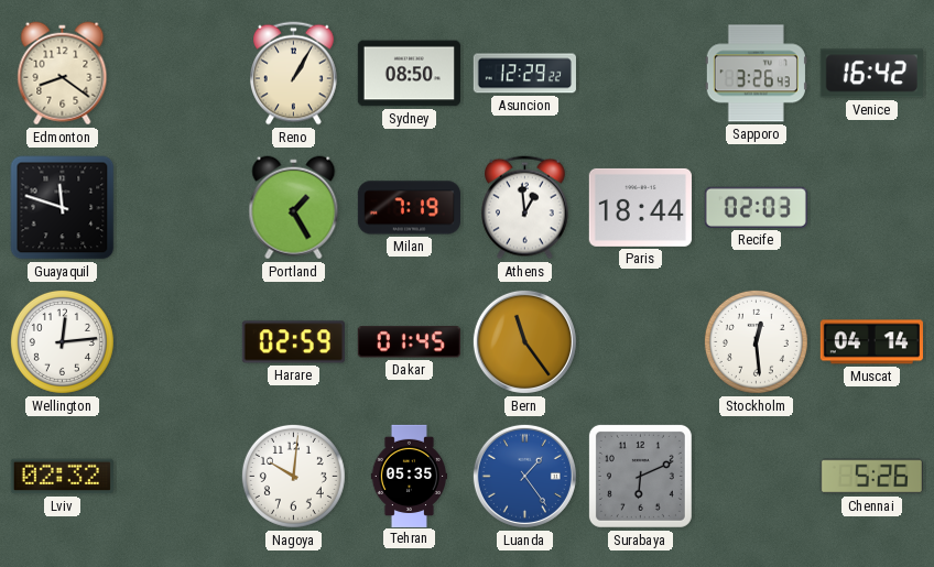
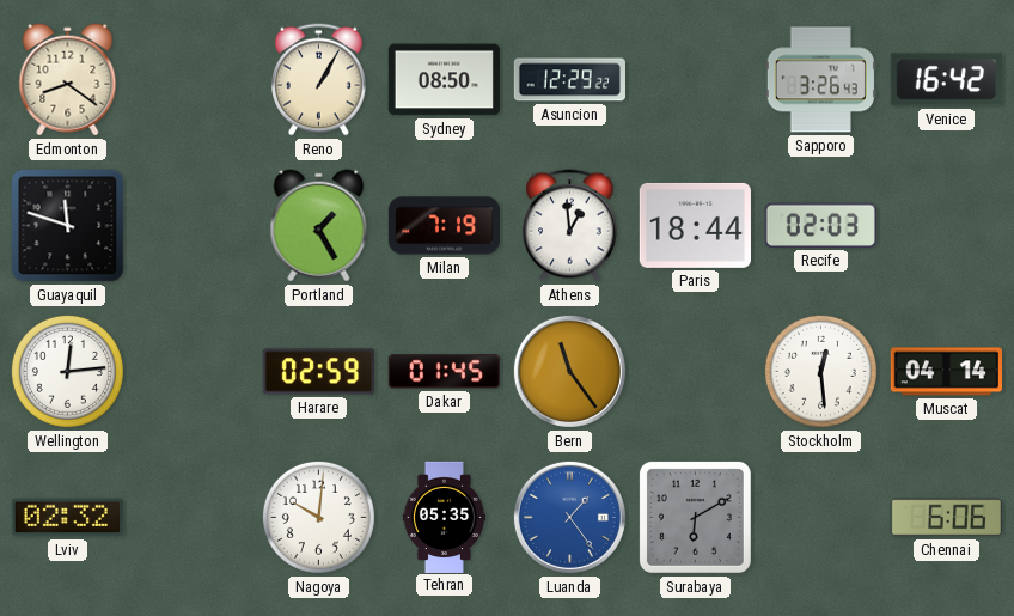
Surabaya: 6:11 -> 6:10 (695, 517)
Chennai: 5:26 -> 6:06 (946, 518)
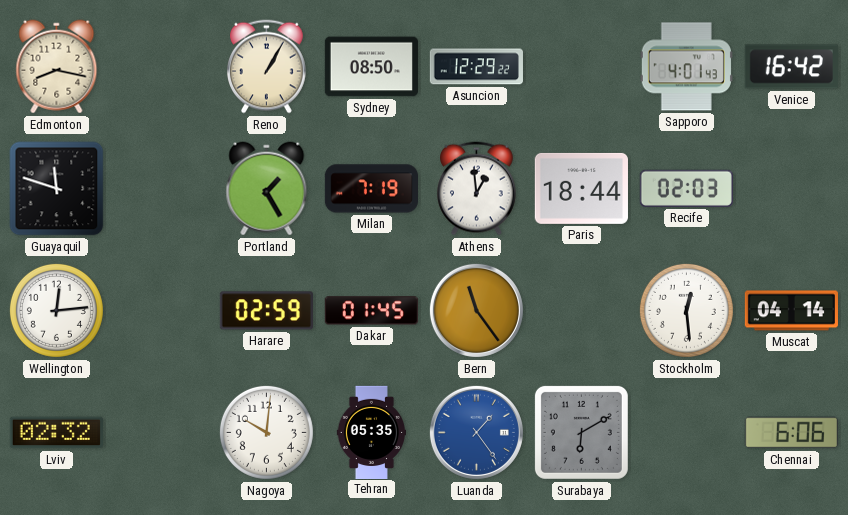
Edmonton: 8:21 -> 8:17 (57, 67)
Sapporo: 3:26 -> 4:01 (686, 67)
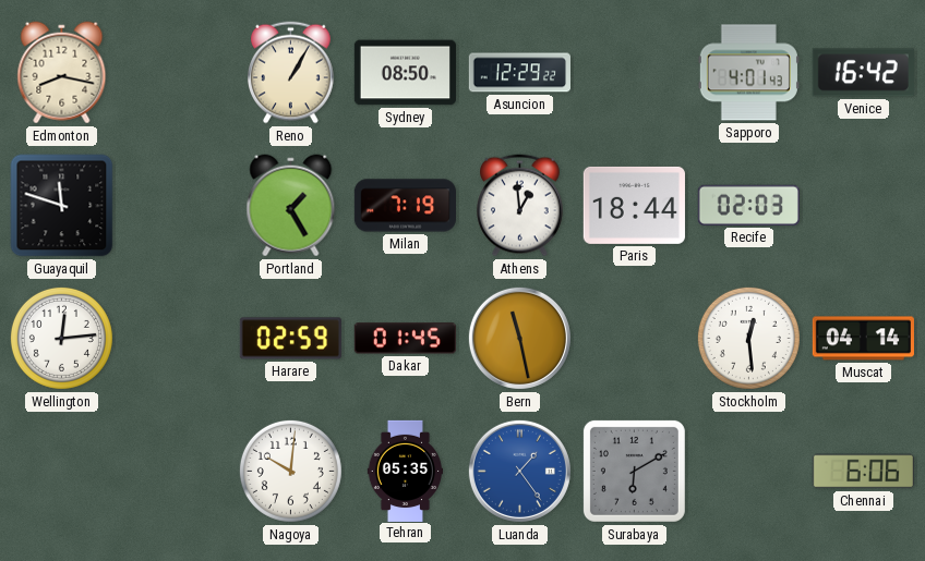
Bern: 11:24 -> 11:28 (519, 338)
Lviv: 02:32 -> none (56, 433)
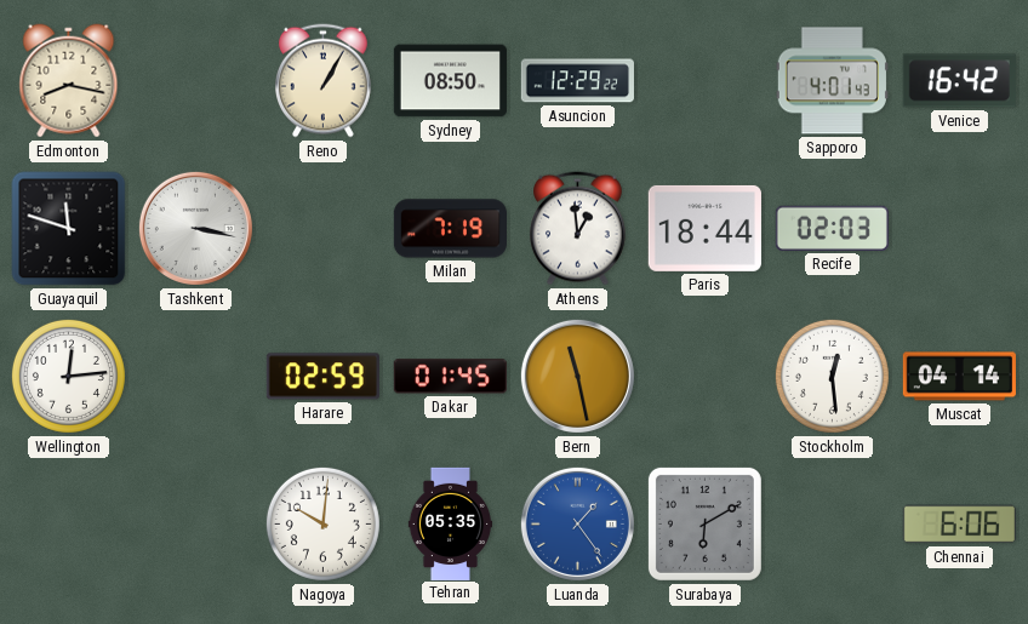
Tashkent: none -> 3:17 (195, 228)
Portland: 1:25 -> none (291, 206)
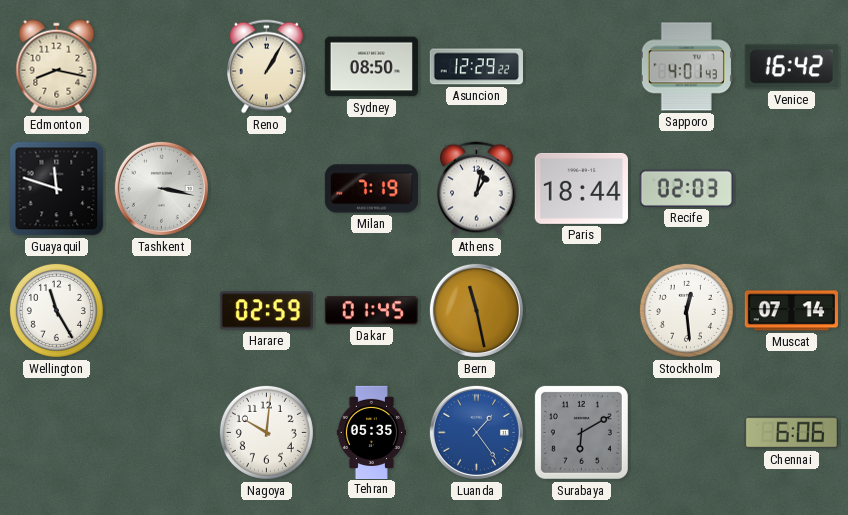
Athens: 12:59 -> 1:02 (477, 189)
Wellington: 12:14 -> 11:25 (56, 310)
Muscat: 04:14 -> 07:14 (791, 311)
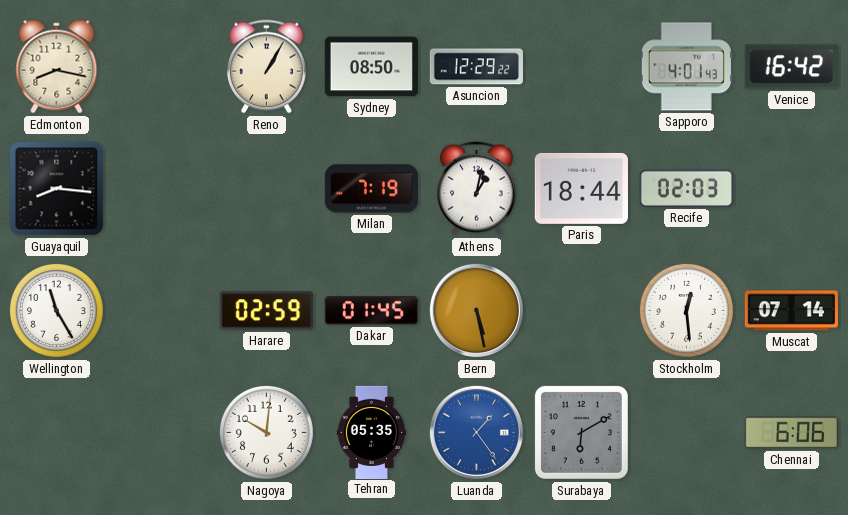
Guayaquil: 11:48 -> 8:16 (57, 189)
Tashkent: 3:17 -> none (161, 188)
Bern: 11:28 -> 5:28 (476, 310)
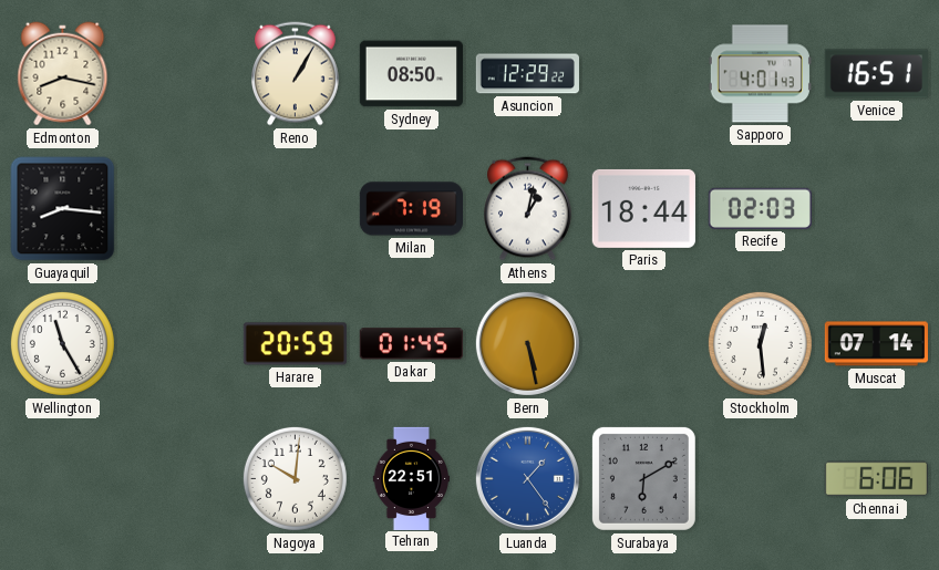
Venice: 16:42 -> 16:51 (876, 74)
Harare: 02:59 -> 20:59 (295, 344)
Tehran: 05:35 -> 22:51 (411, 478)
